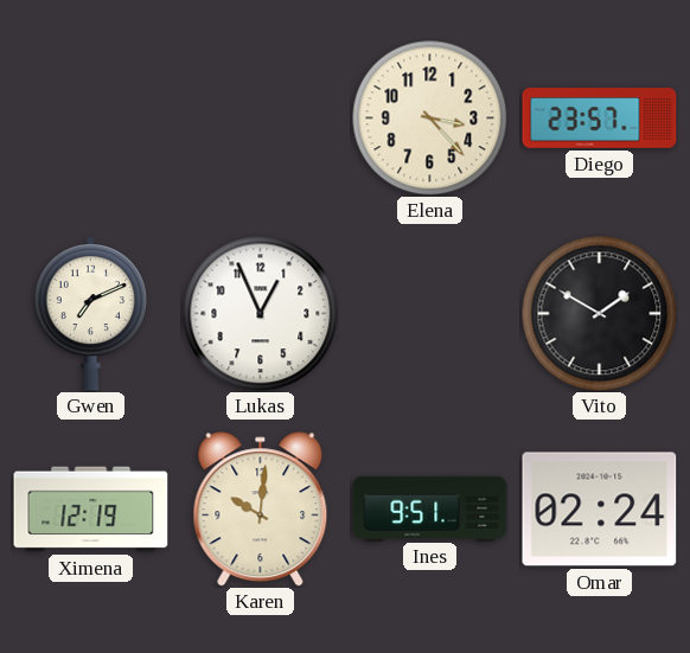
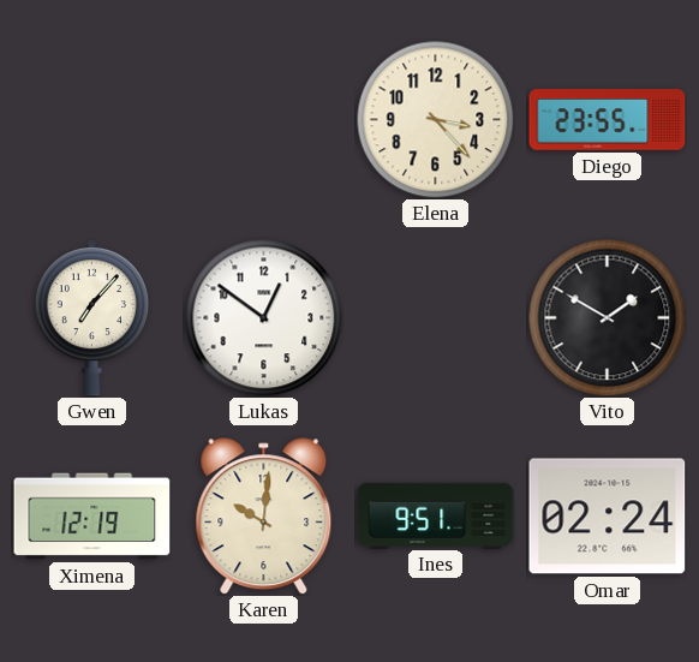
Diego: 23:57 -> 23:55 (608, 120)
Gwen: 7:11 -> 7:07 (91, 318)
Lukas: 12:56 -> 12:51 (264, 318)
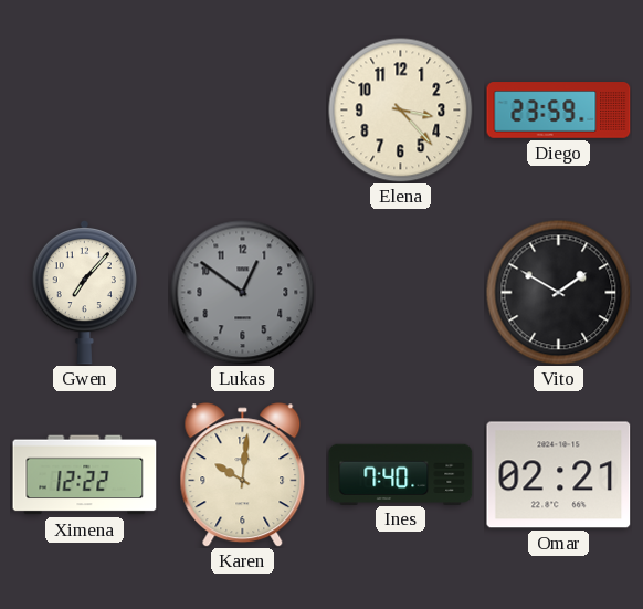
Diego: 23:55 -> 23:59 (559, 111)
Lukas dial: white -> grey (243, 293)
Ximena: 12:19 -> 12:22 (85, 475)
Ines: 9:51 -> 7:40 (401, 474)
Omar: 02:24 -> 02:21 (559, 475)
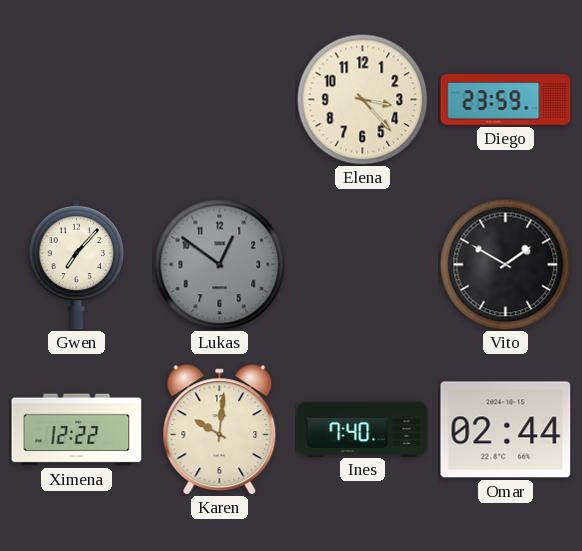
Omar: 02:21 -> 02:44 (506, 430)
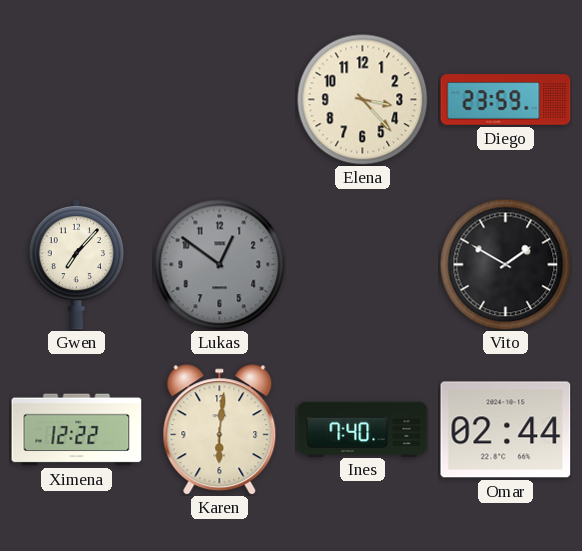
Karen: 10:01 -> 6:01 (220, 430)
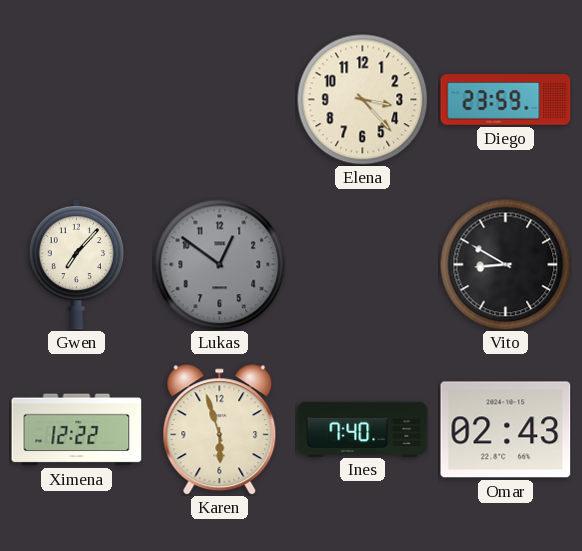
Vito: 1:50 -> 8:50 (506, 265)
Karen: 6:01 -> 5:57 (220, 430)
Omar: 02:44 -> 02:43 (506, 430)
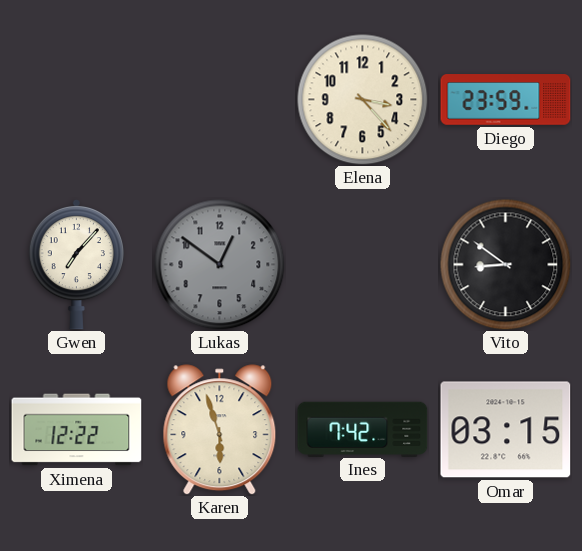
Vito: 8:50 -> 8:51 (506, 265)
Ines: 7:40 -> 7:42 (363, 429)
Omar: 02:43 -> 03:15 (506, 430)
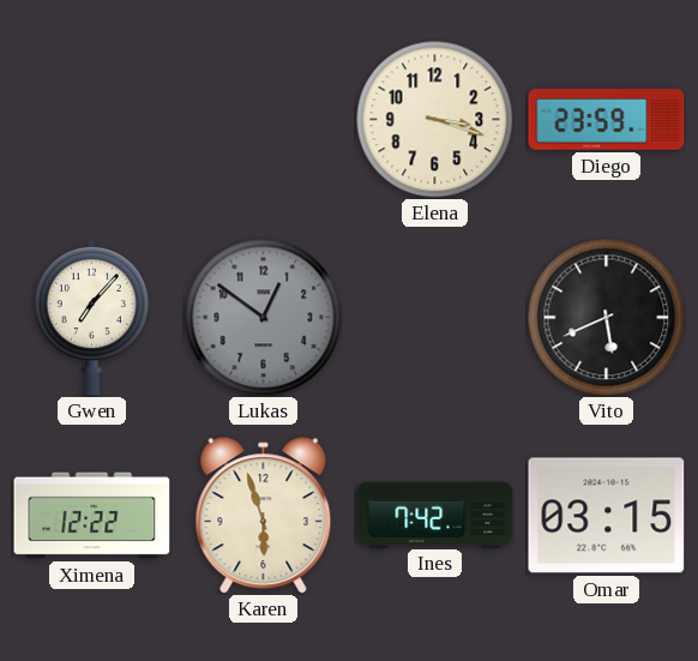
Elena: 3:23 -> 3:18 (435, 120)
Vito: 8:51 -> 5:41 (607, 318)
